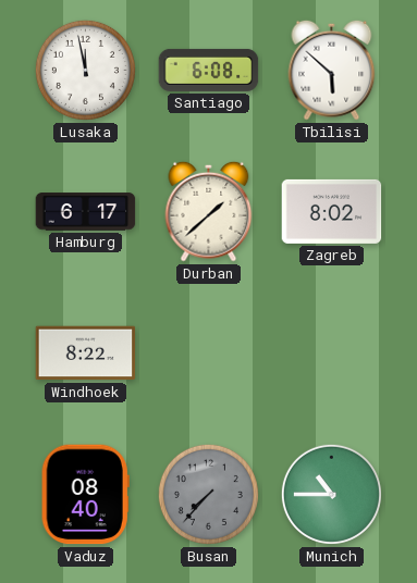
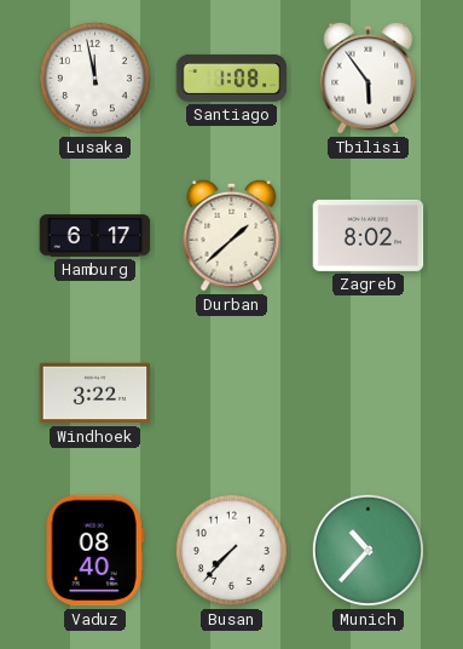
Santiago: 6:08 -> 1:08 (232, 77)
Tbilisi: 5:52 -> 5:54 (369, 77)
Windhoek: 8:22 -> 3:22 (96, 394)
Busan dial: grey -> white (231, 550)
Munich: 10:45 -> 10:37 (367, 550)
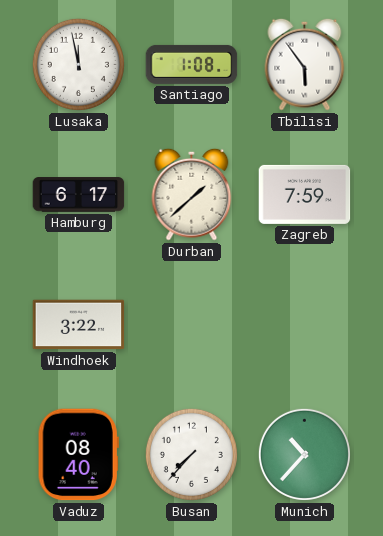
Zagreb: 8:02 -> 7:59 (305, 194)
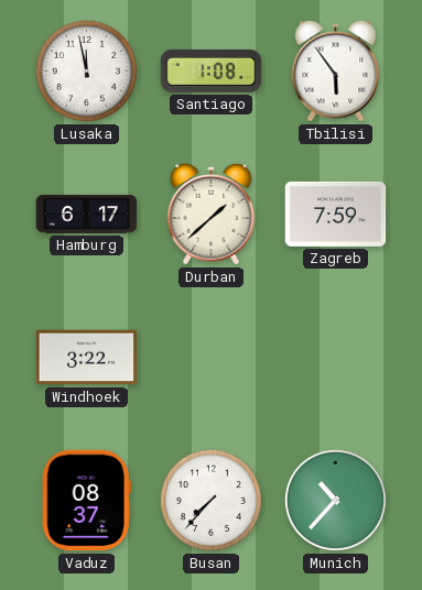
Vaduz: 08:40 -> 08:37 (86, 501)
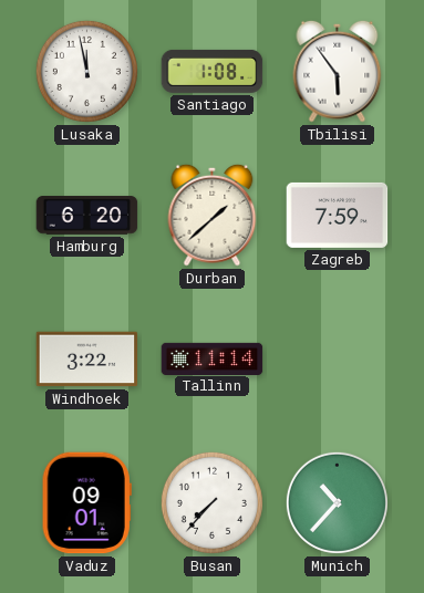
Hamburg: 6:17 -> 6:20 (87, 216)
Tallinn: none -> 11:14 (213, 358)
Vaduz: 08:37 -> 09:01 (86, 503)
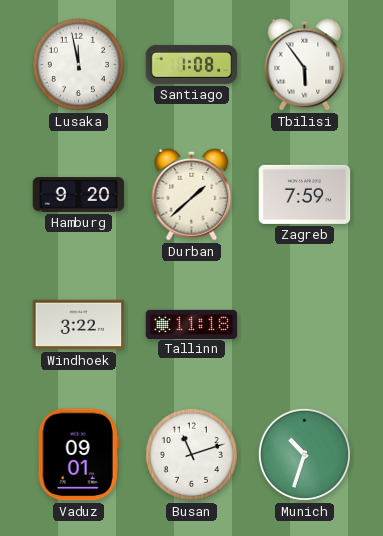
Hamburg: 6:20 -> 9:20 (79, 195)
Tallinn: 11:14 -> 11:18 (192, 324)
Busan: 7:37 -> 11:12 (191, 454)
Munich: 10:37 -> 10:33 (304, 454)
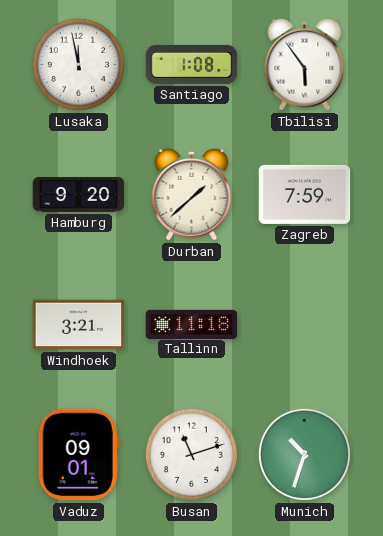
Windhoek: 3:22 -> 3:21 (79, 325)
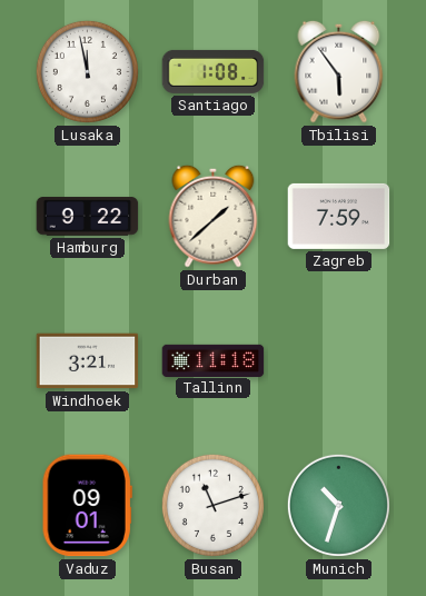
Hamburg: 9:20 -> 9:22 (88, 217)
